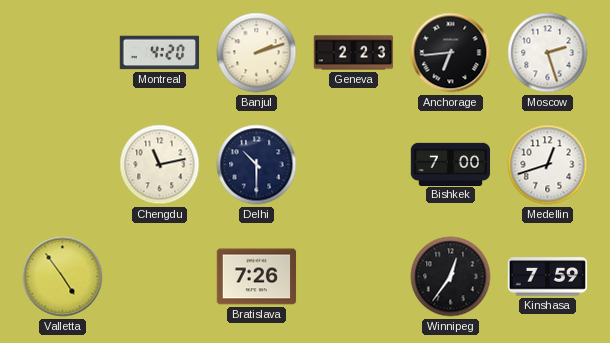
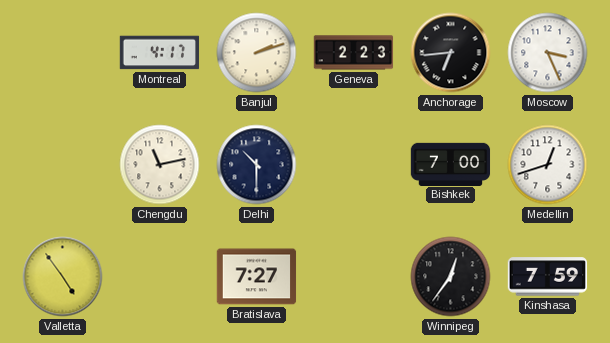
Montreal: 4:20 -> 4:17 (160, 53)
Moscow: 2:27 -> 3:26 (548, 53)
Bratislava: 7:26 -> 7:27 (257, 277)
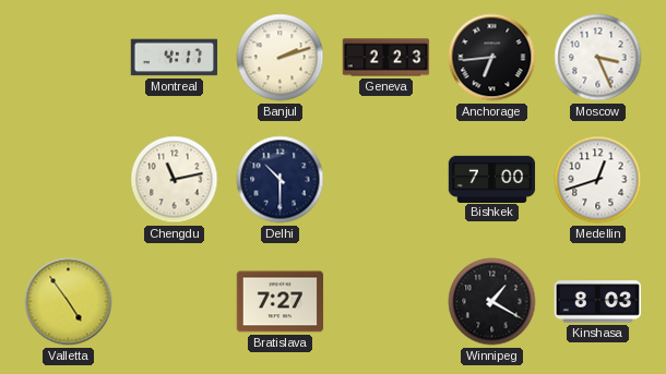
Winnipeg: 12:36 -> 1:20 (492, 302)
Kinshasa: 7:59 -> 8:03 (598, 302)
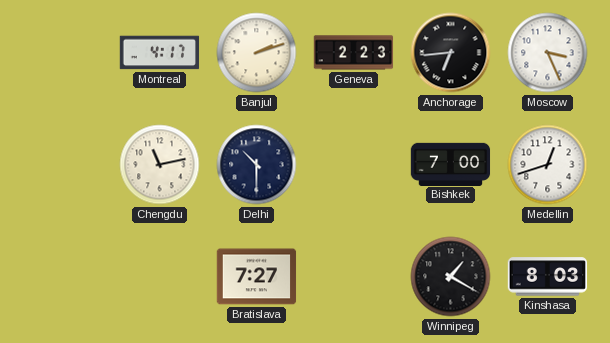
Valletta: 4:54 -> none (69, 302)
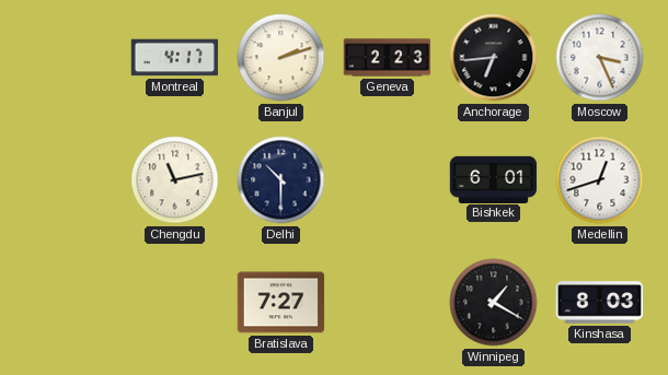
Bishkek: 7:00 -> 6:01 (494, 179)
